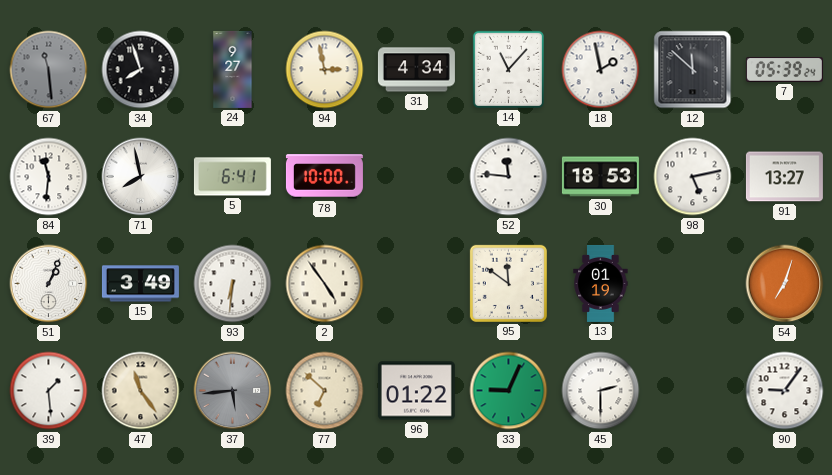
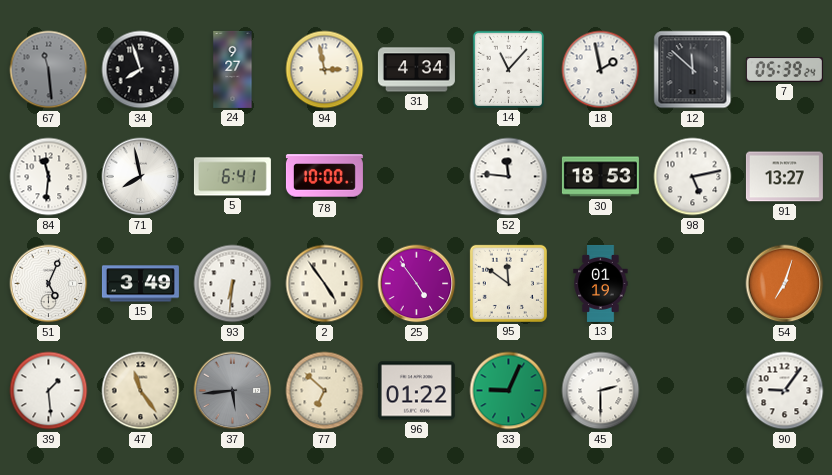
51: 1:04 -> 5:04 (49, 284)
25: none -> 4:54 (417, 284)
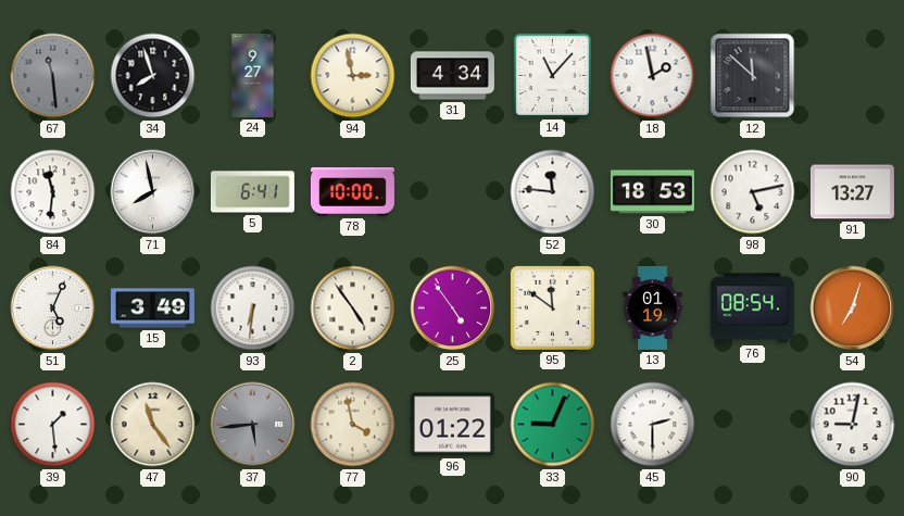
7: 05:39 -> none (784, 70)
76: none -> 08:54 (752, 309)
77: 6:52 -> 3:58 (353, 425)
90: 9:06 -> 9:02 (853, 425)
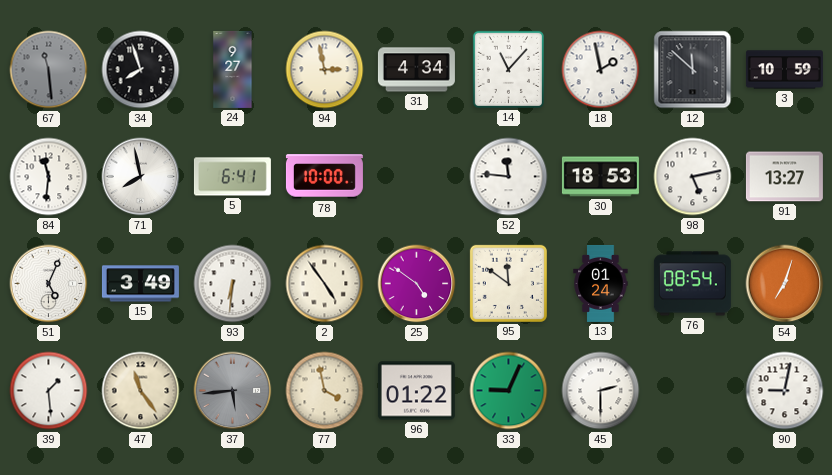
3: none -> 10:59 (784, 70)
25: 4:54 -> 4:51 (417, 284)
13: 01:19 -> 01:24 (601, 283)
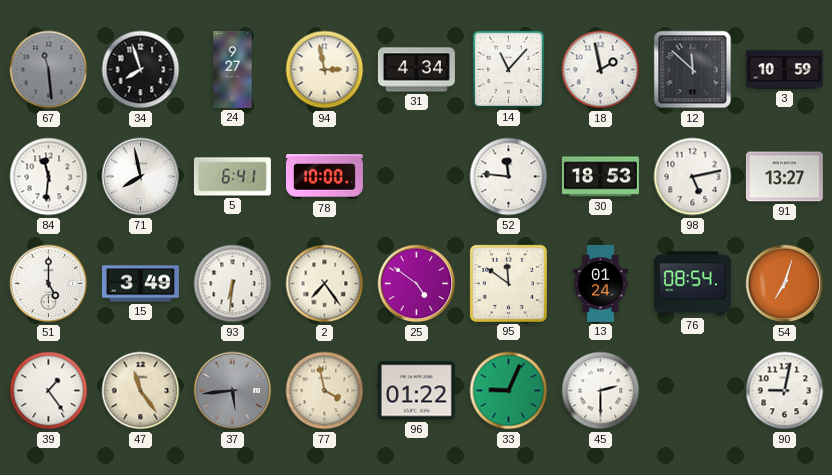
51: 5:04 -> 5:00 (49, 284)
2: 4:54 -> 7:24 (325, 284)
39: 1:29 -> 1:24 (49, 391)
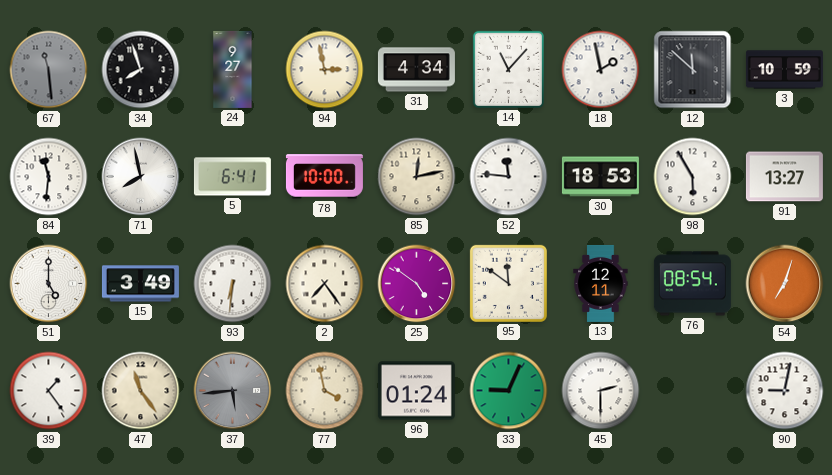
85: none -> 12:13 (417, 177)
98: 5:13 -> 5:55 (693, 177)
13: 01:24 -> 12:11 (601, 283)
96: 01:22 -> 01:24 (416, 391)
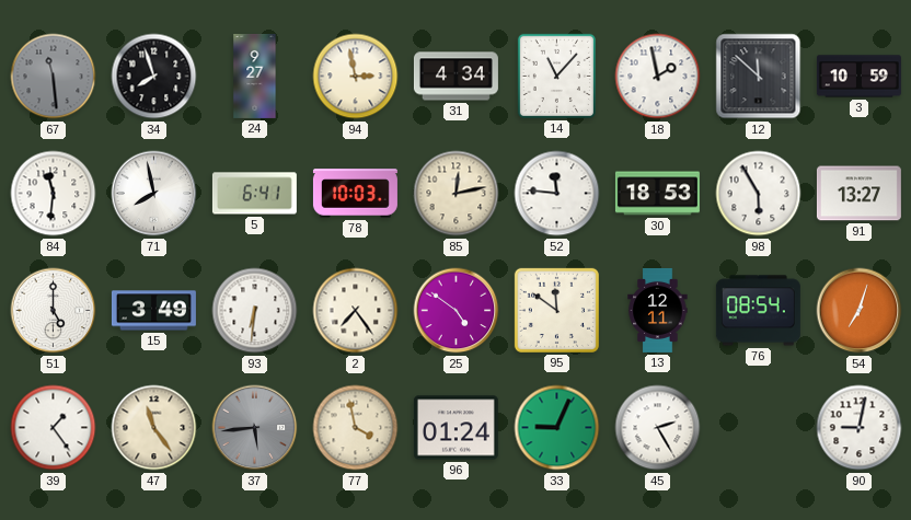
78: 10:00 -> 10:03 (355, 194)
45: 2:30 -> 2:25 (658, 428)
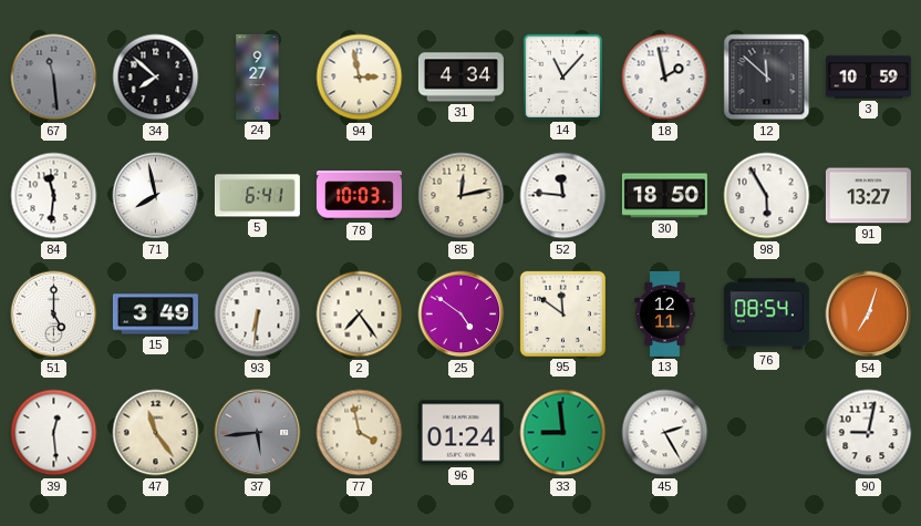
34: 7:57 -> 7:52 (156, 78)
30: 18:53 -> 18:50 (664, 196)
39: 1:24 -> 12:29 (54, 433)
33: 9:04 -> 8:59 (563, 433)
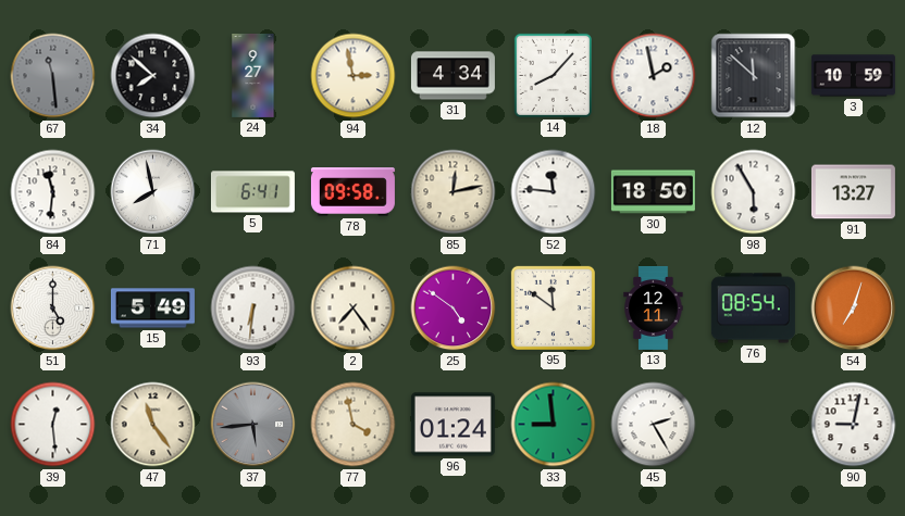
14: 11:07 -> 8:07 (553, 75)
78: 10:03 -> 09:58 (352, 192)
15: 3:49 -> 5:49 (152, 309)
